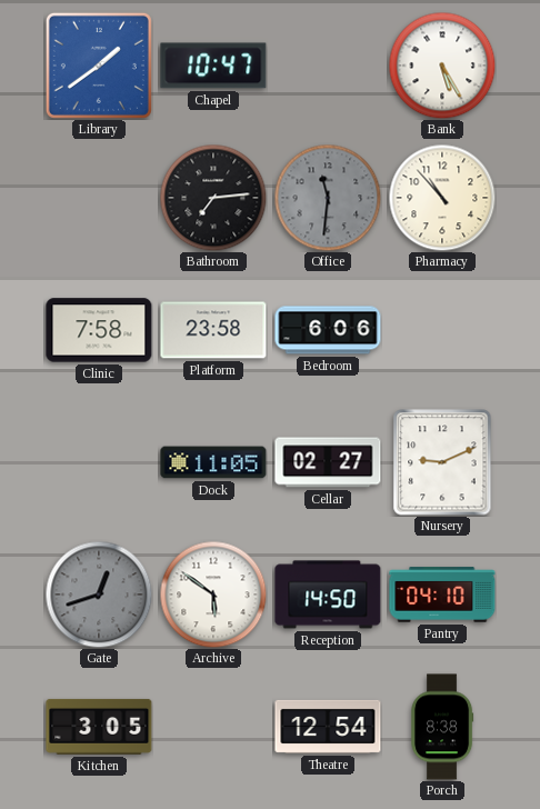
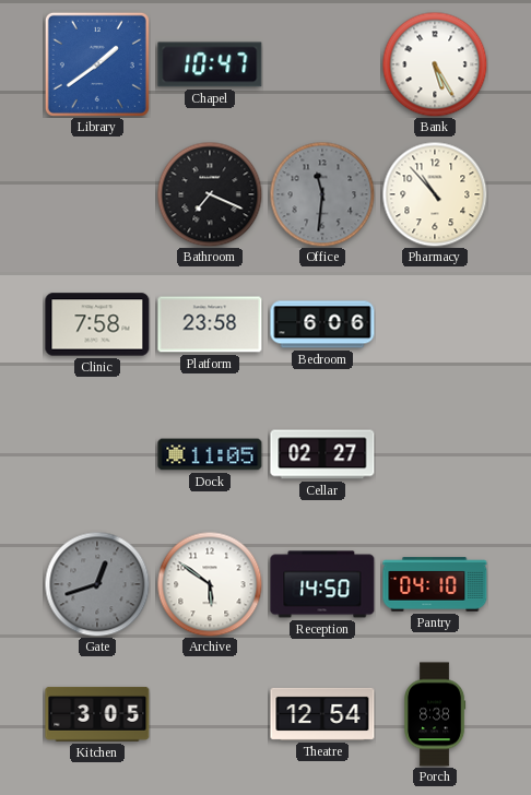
Bathroom: 7:14 -> 7:19 (210, 194)
Nursery: 9:11 -> none (442, 462)
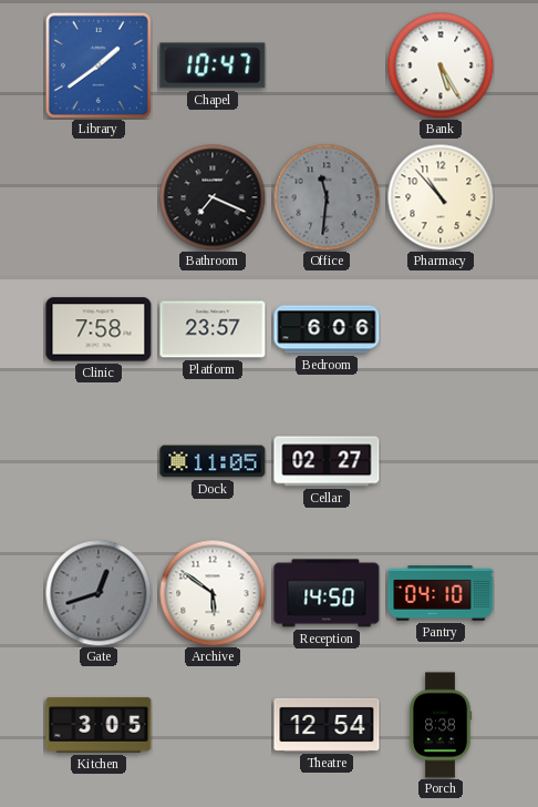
Platform: 23:58 -> 23:57 (213, 329)
